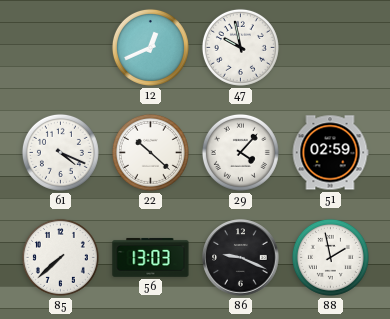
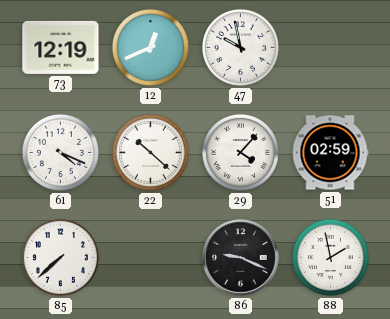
73: none -> 12:19 (61, 47)
56: 13:03 -> none (151, 258)
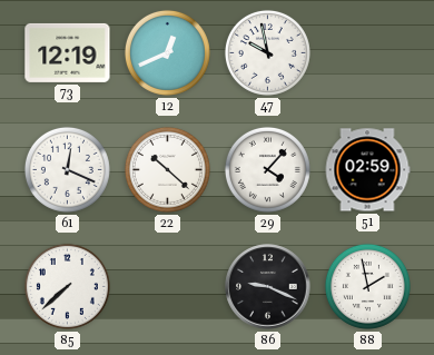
61: 4:19 -> 12:19 (67, 169)
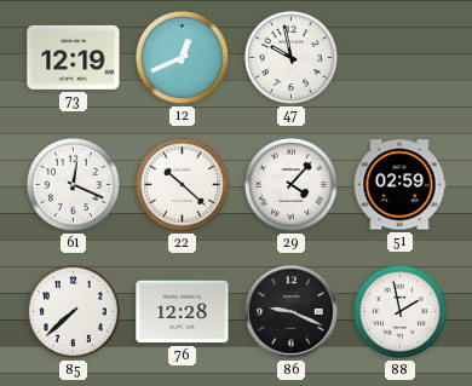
76: none -> 12:28 (183, 312)
